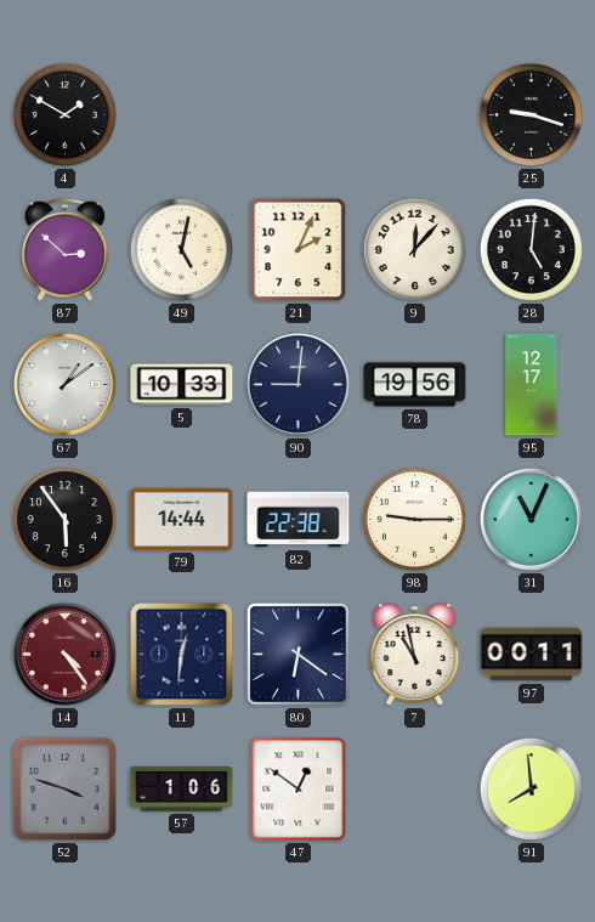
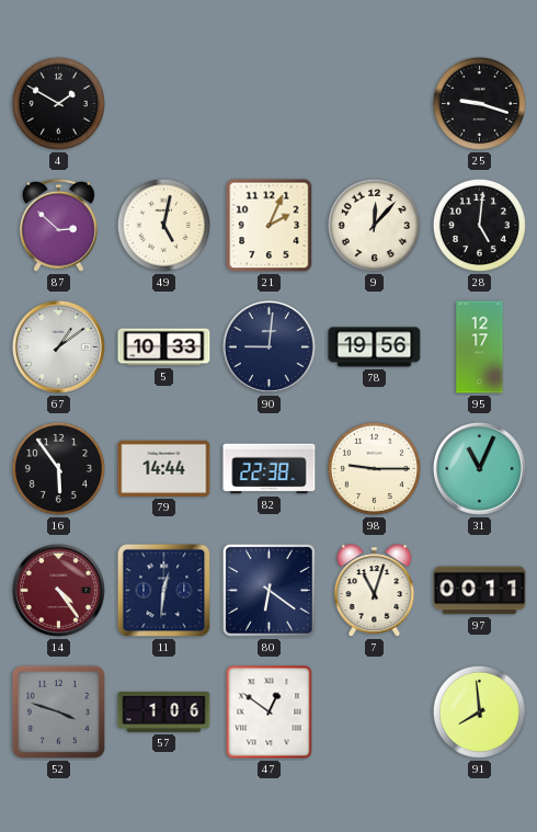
7: 10:58 -> 11:03 (375, 591)
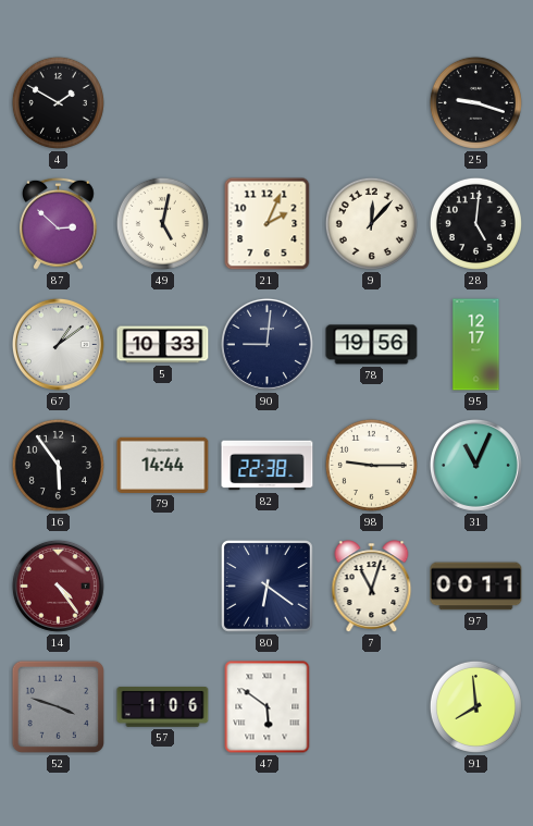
11: 12:31 -> none (164, 591)
47: 12:51 -> 5:51 (268, 707)
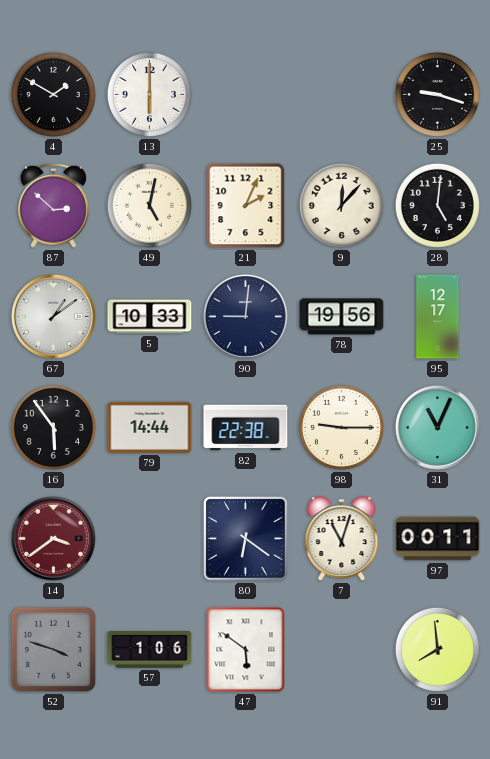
13: none -> 6:00 (149, 94)
14: 4:24 -> 3:39 (53, 538)
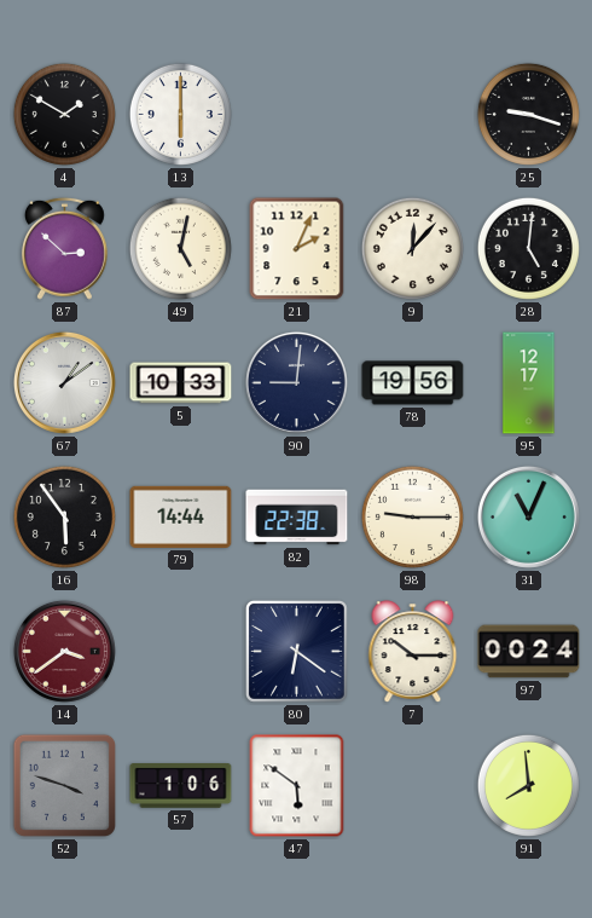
7: 11:03 -> 10:15 (413, 652)
97: 00:11 -> 00:24 (529, 652)
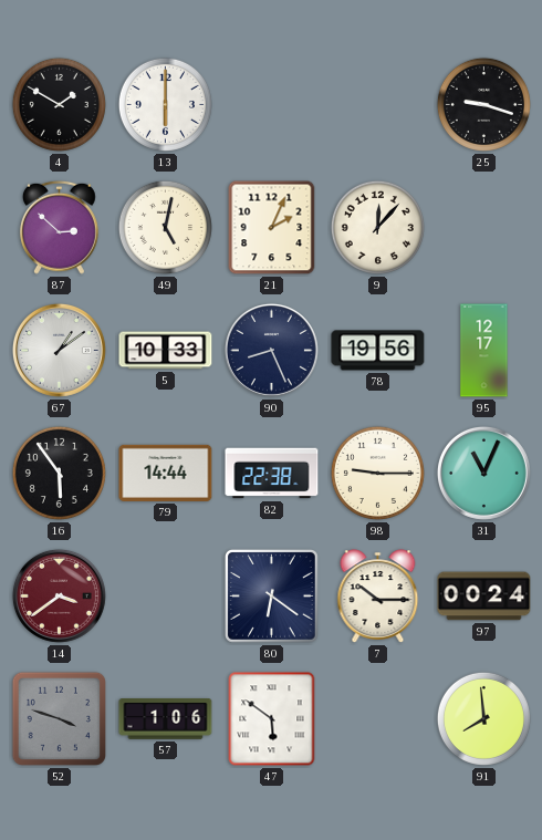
28: 5:01 -> none (528, 248)
90: 9:01 -> 8:26 (271, 350)
